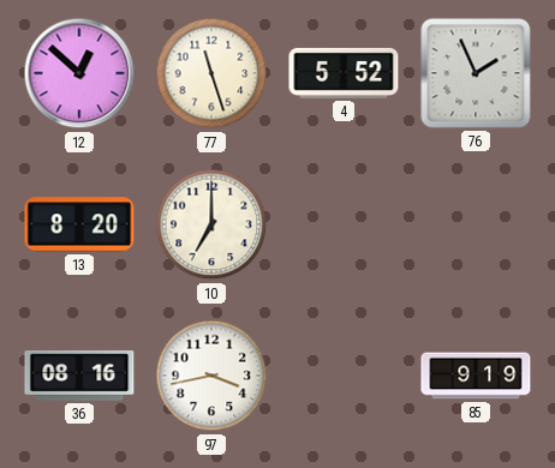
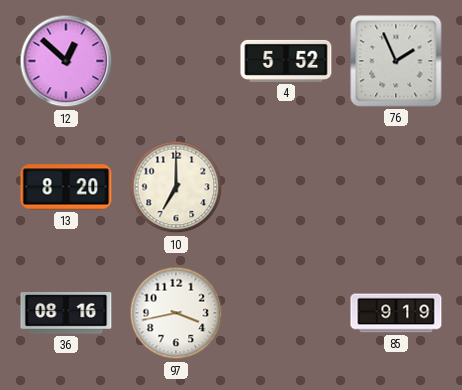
77: 11:27 -> none (211, 73)
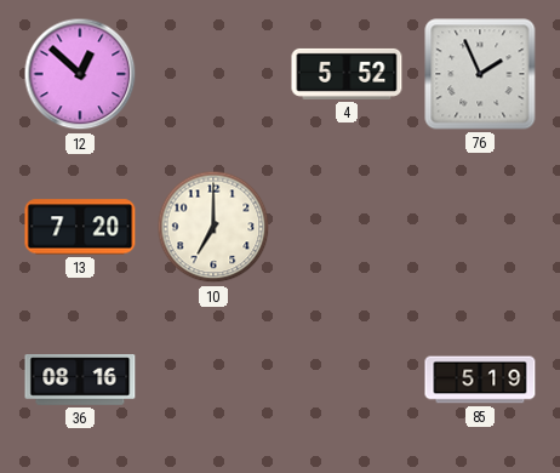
13: 8:20 -> 7:20 (80, 227)
97: 3:43 -> none (176, 313)
85: 9:19 -> 5:19 (480, 380)
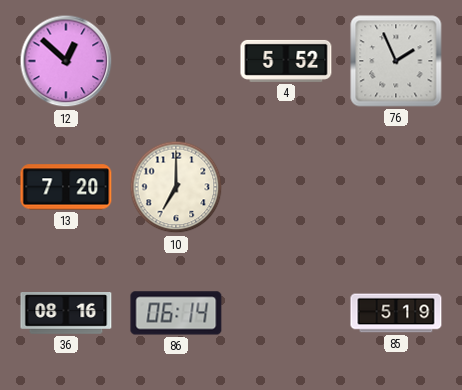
86: none -> 06:14 (176, 313)
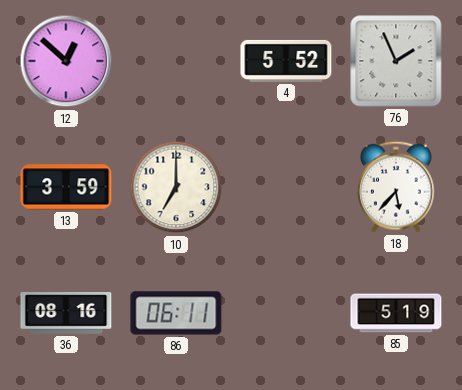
13: 7:20 -> 3:59 (66, 187)
18: none -> 5:37 (396, 187)
86: 06:14 -> 06:11 (176, 313)
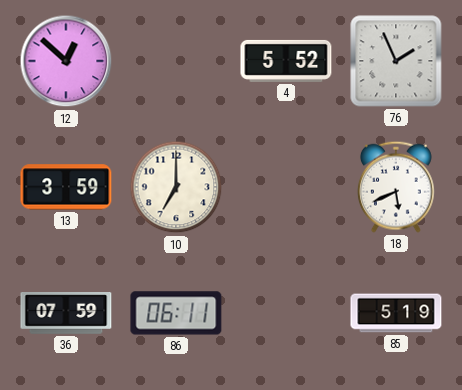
18: 5:37 -> 5:41 (396, 187)
36: 08:16 -> 07:59 (66, 314)
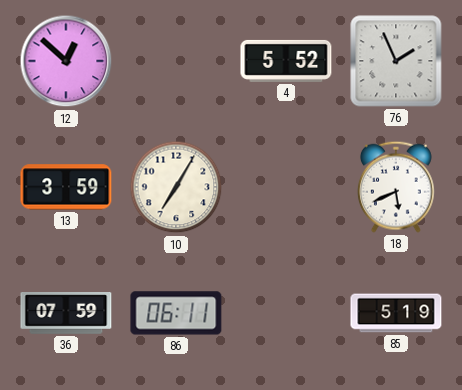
10: 7:00 -> 7:05 (176, 187)
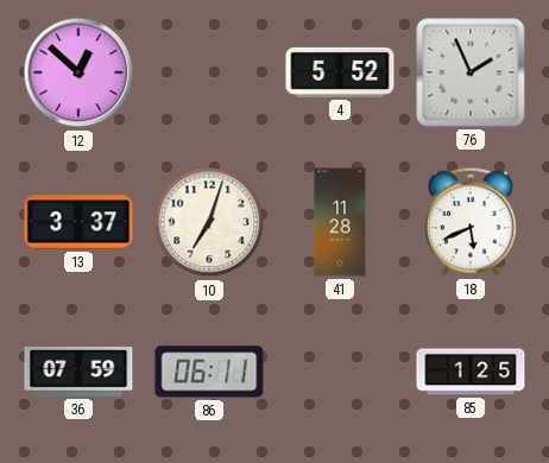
13: 3:59 -> 3:37 (78, 222)
10: 7:05 -> 7:03 (209, 222)
41: none -> 11:28 (340, 222)
85: 5:19 -> 1:25 (471, 372)
